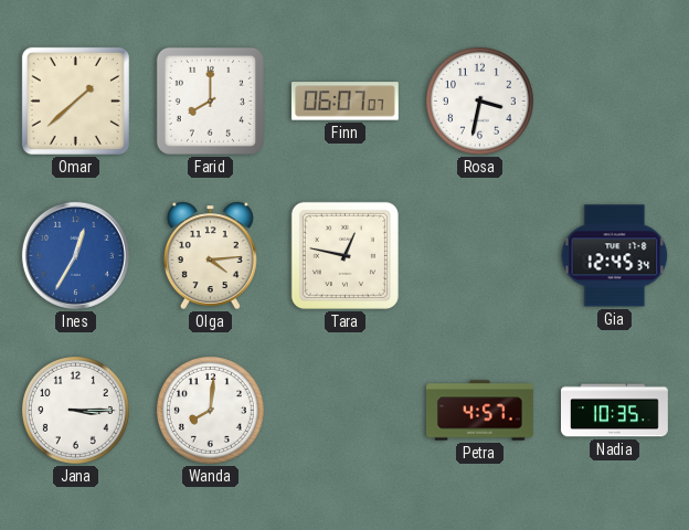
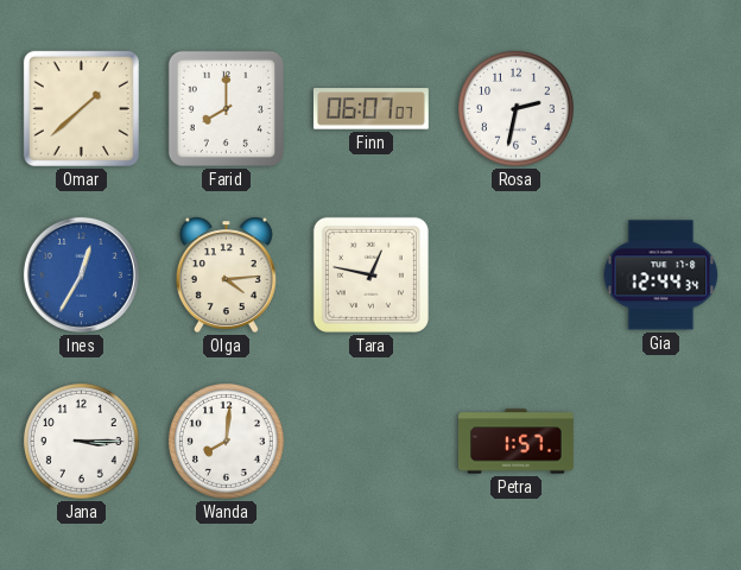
Rosa: 3:32 -> 2:32 (515, 108)
Gia: 12:45 -> 12:44 (661, 275)
Petra: 4:57 -> 1:57 (517, 442)
Nadia: 10:35 -> none (615, 411)
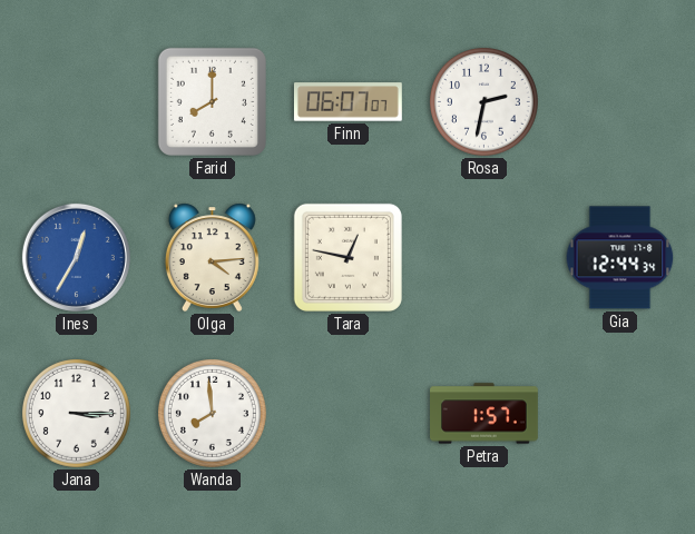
Omar: 1:38 -> none (81, 108)
Wanda: 8:01 -> 7:59 (212, 413)
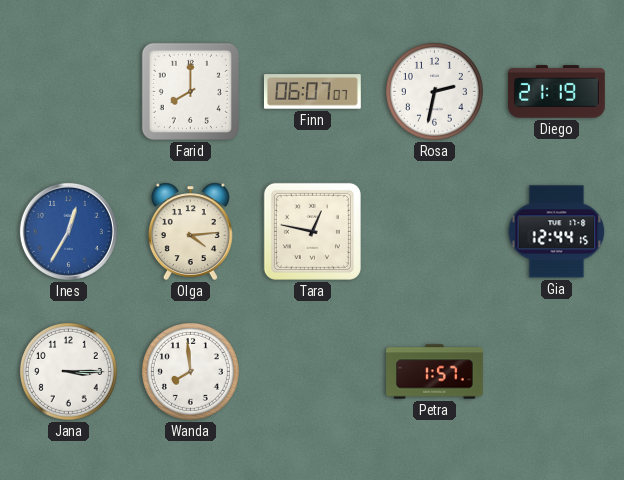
Diego: none -> 21:19 (557, 92)
Gia: 12:44:34 -> 12:44:15 (557, 232)
